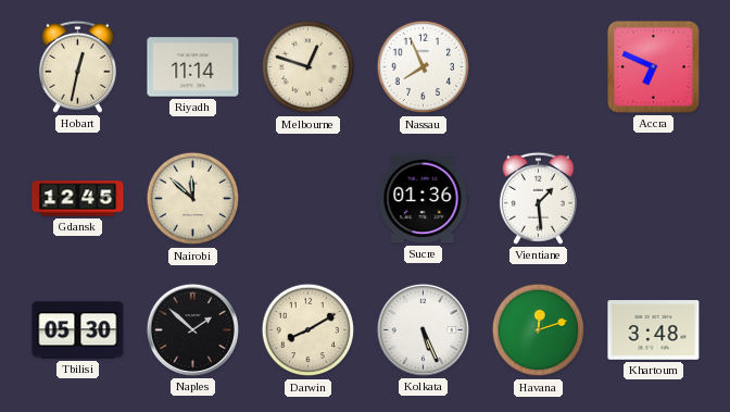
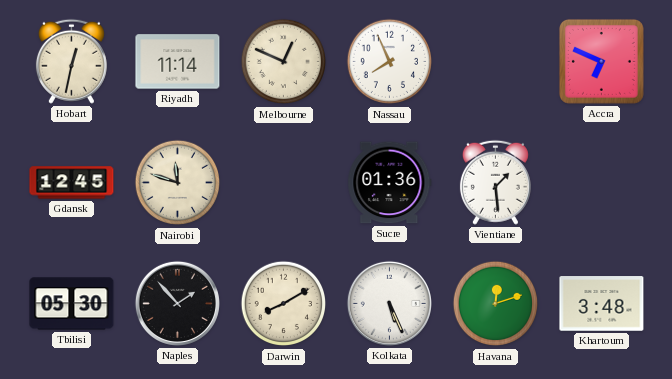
Melbourne: 12:48 -> 12:49 (284, 62)
Nairobi: 11:52 -> 11:48 (178, 183)
Naples: 1:52 -> 1:53 (177, 303)
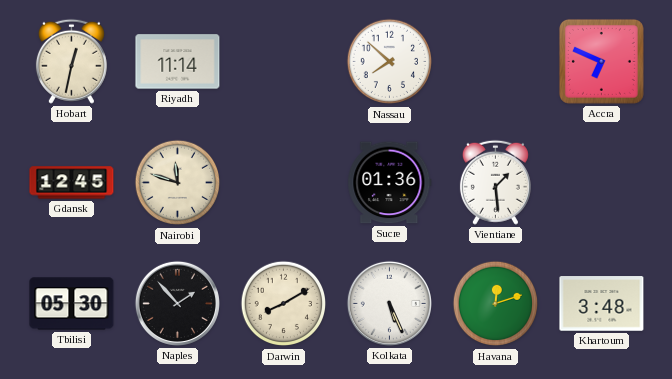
Melbourne: 12:49 -> none (284, 62)
Nassau: 7:56 -> 7:52 (390, 62)
